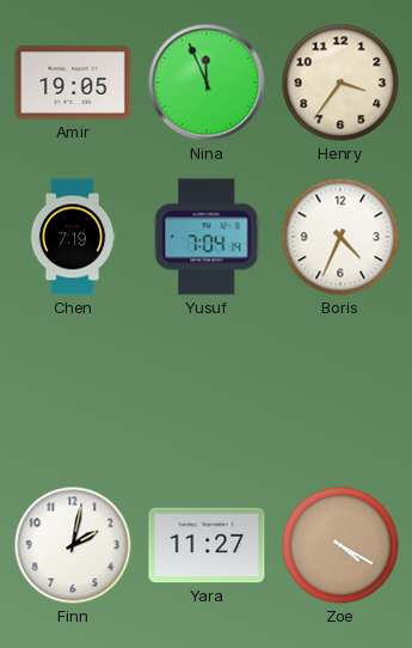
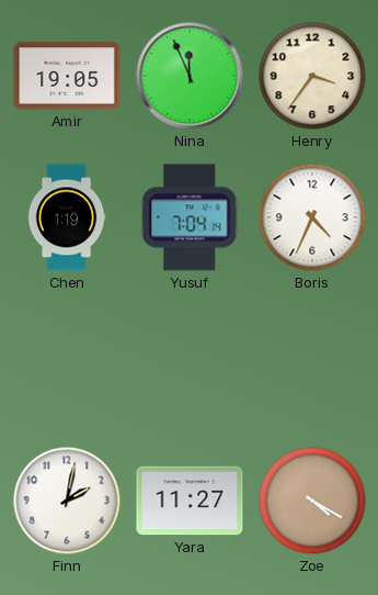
Chen: 7:19 -> 1:19 (67, 217)
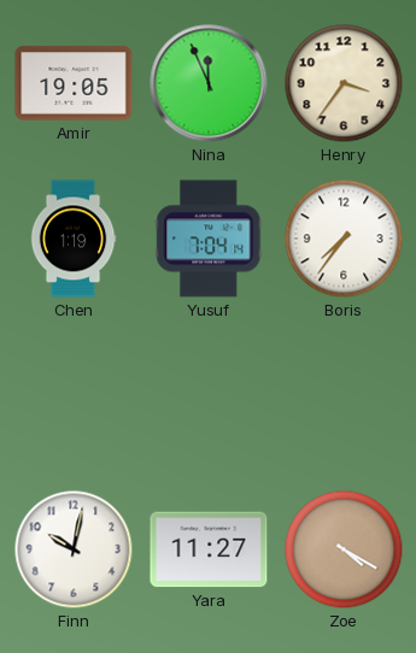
Boris: 4:34 -> 7:36 (344, 239)
Finn: 2:02 -> 10:02 (74, 549)
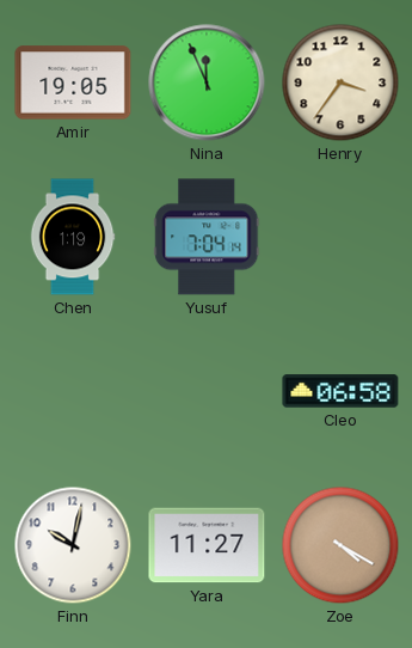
Boris: 7:36 -> none (344, 239)
Cleo: none -> 06:58 (340, 391)
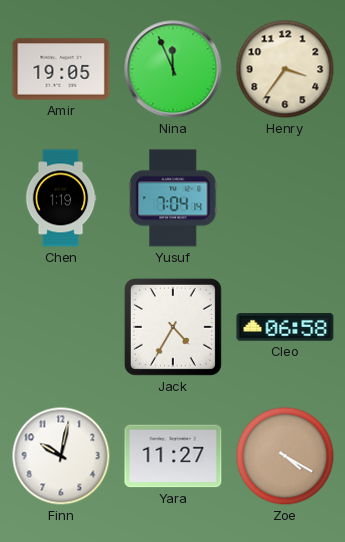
Jack: none -> 4:35 (173, 327)
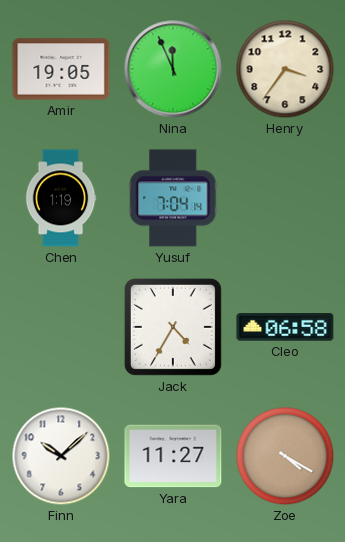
Finn: 10:02 -> 10:08 (61, 456)
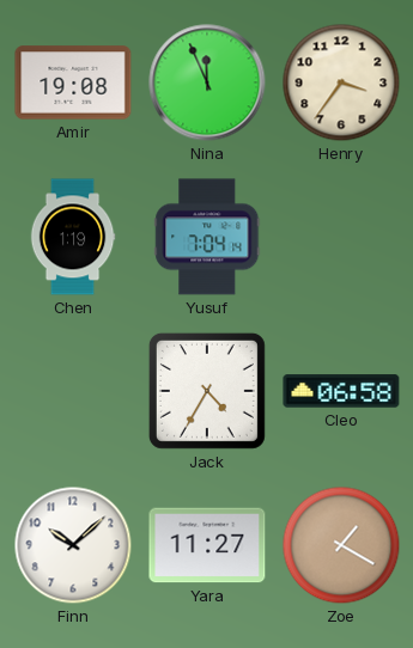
Amir: 19:05 -> 19:08 (73, 82)
Zoe: 4:20 -> 1:20 (341, 545)
